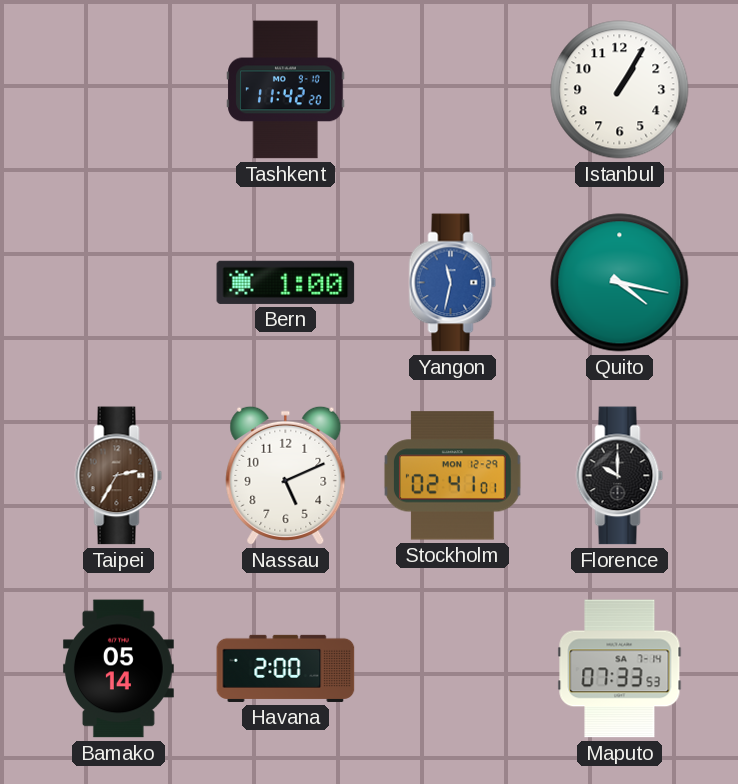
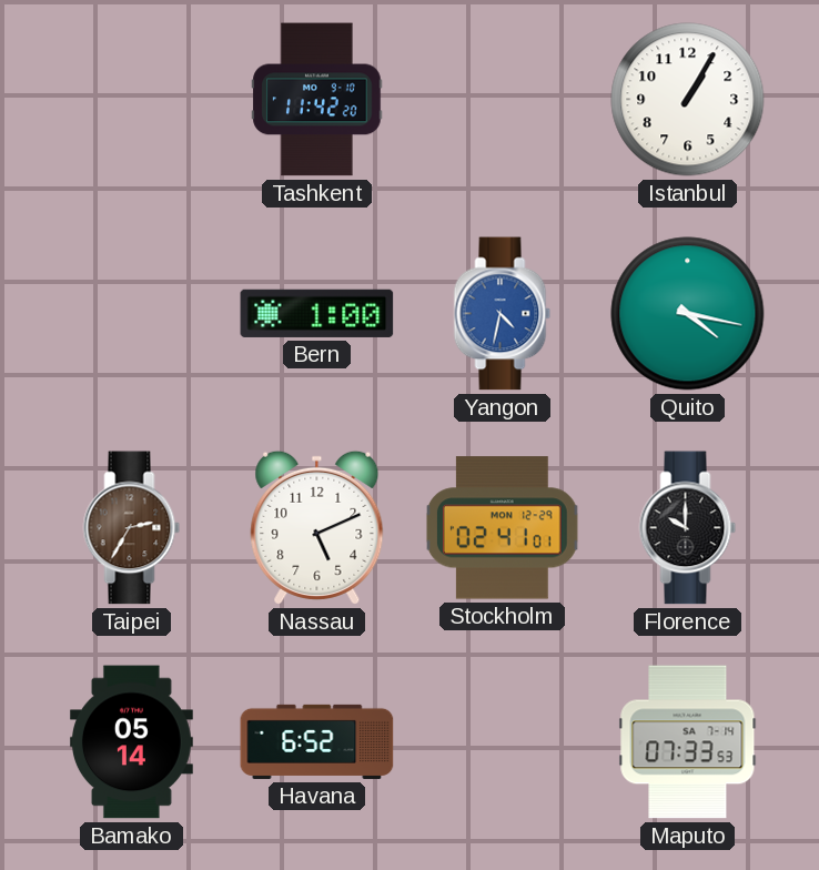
Yangon: 11:32 -> 4:32 (503, 314)
Havana: 2:00 -> 6:52 (317, 741)
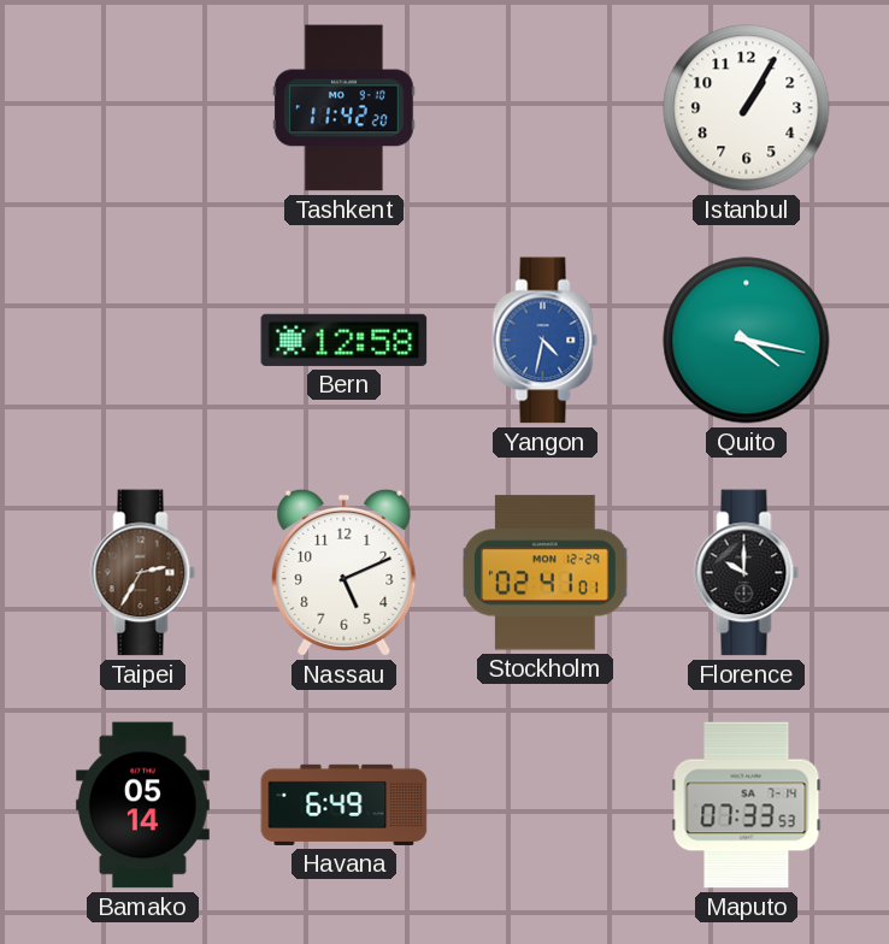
Bern: 1:00 -> 12:58 (345, 340)
Havana: 6:52 -> 6:49 (345, 804)
